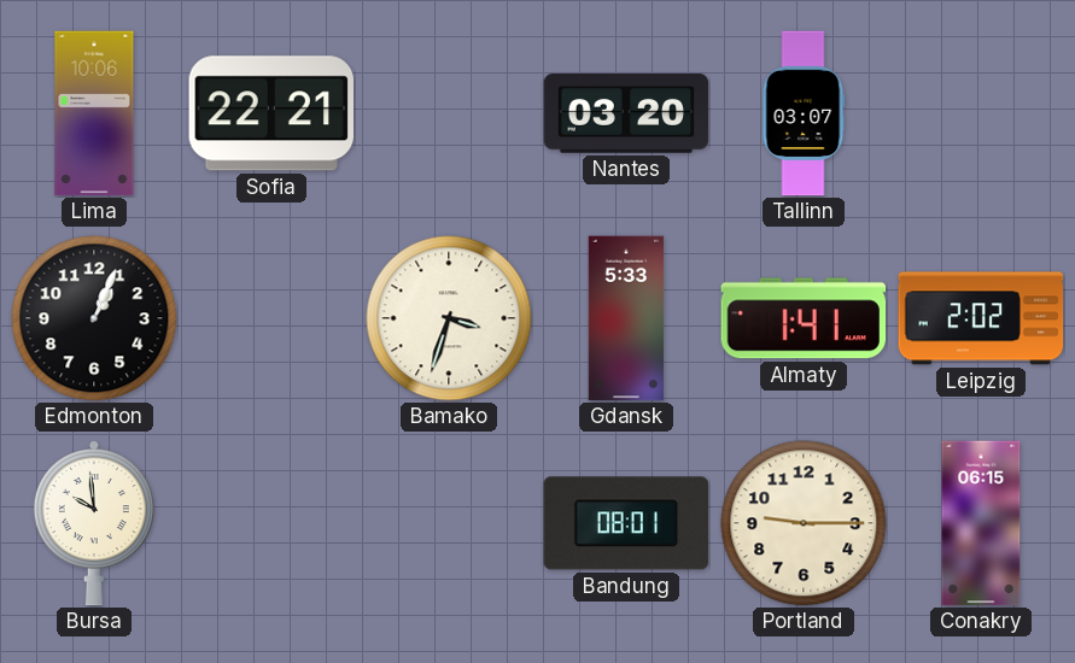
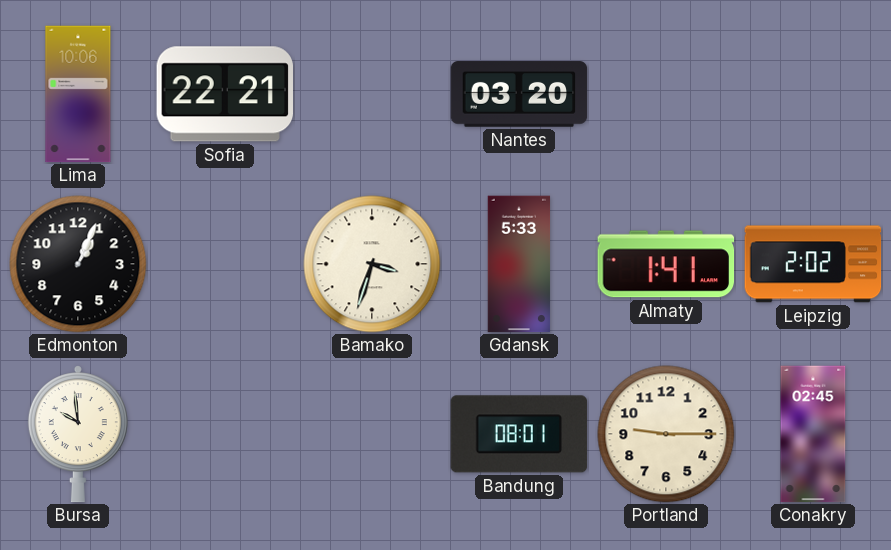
Tallinn: 03:07 -> none (804, 113)
Conakry: 06:15 -> 02:45 (813, 434)
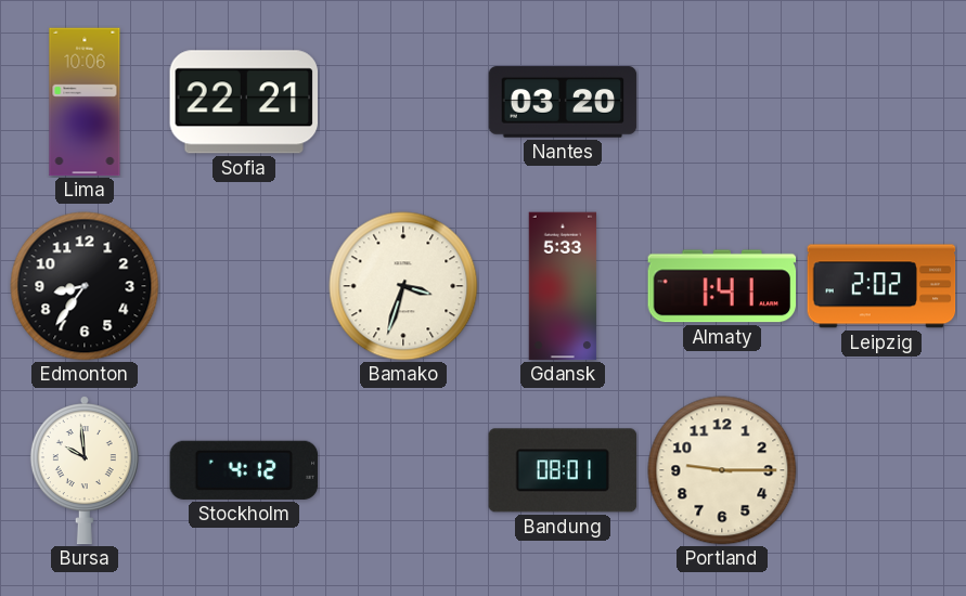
Edmonton: 1:04 -> 8:36 (85, 286)
Stockholm: none -> 4:12 (244, 470)
Conakry: 02:45 -> none (813, 434)
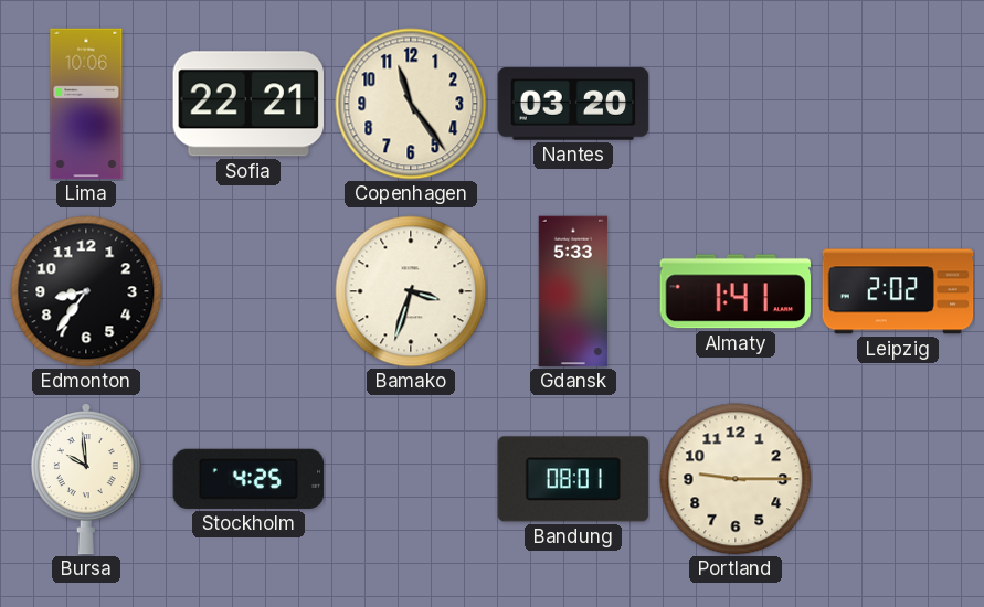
Copenhagen: none -> 11:24 (411, 104)
Stockholm: 4:12 -> 4:25 (248, 479)
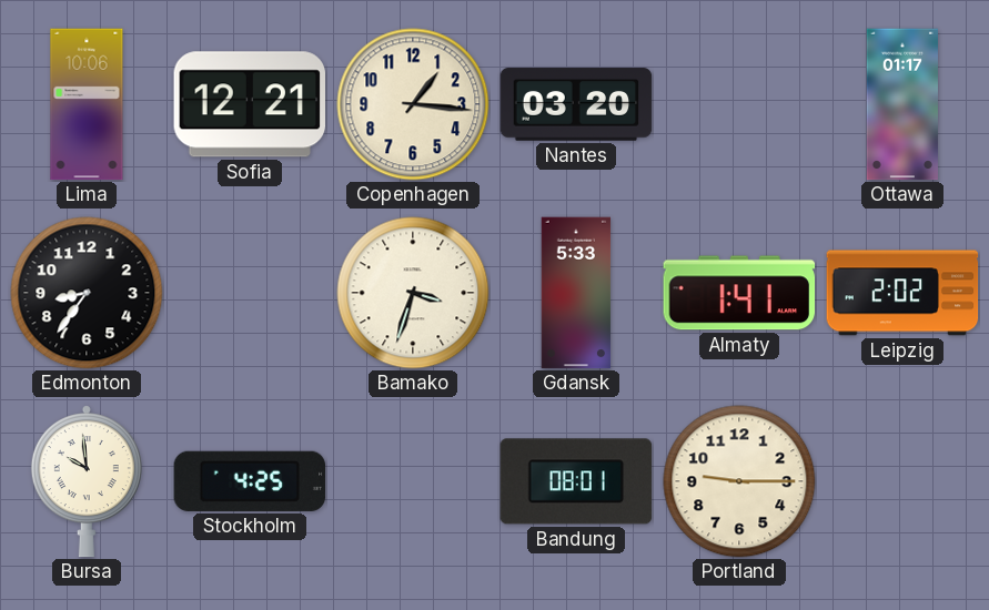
Sofia: 22:21 -> 12:21 (249, 104)
Copenhagen: 11:24 -> 1:16 (413, 104)
Ottawa: none -> 01:17 (902, 104)
